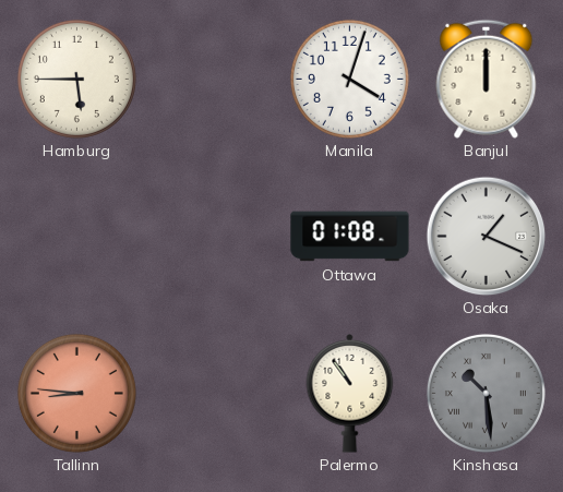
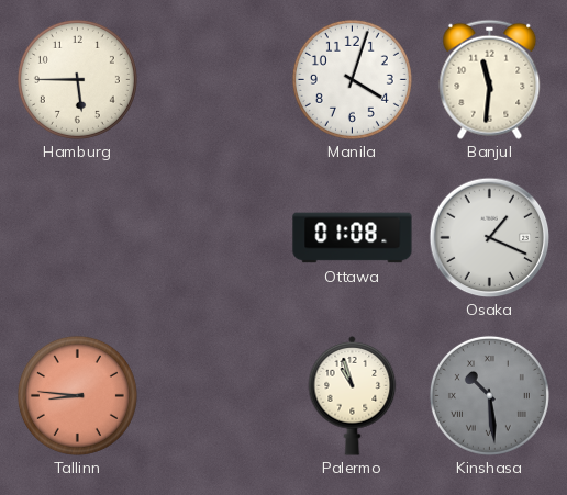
Banjul: 12:00 -> 11:31 (490, 79)
Palermo: 10:54 -> 10:57 (353, 396)
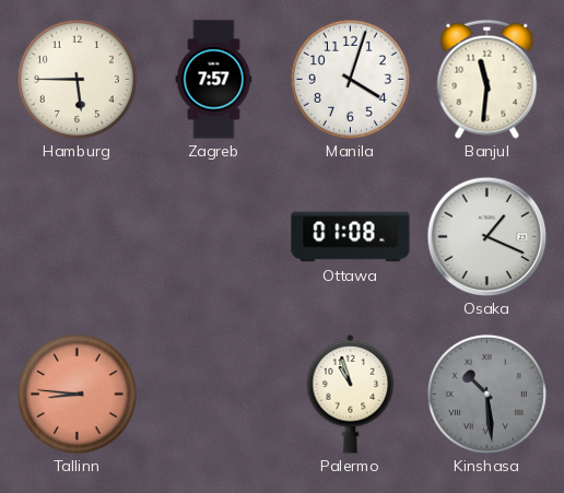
Zagreb: none -> 7:57 (214, 80)
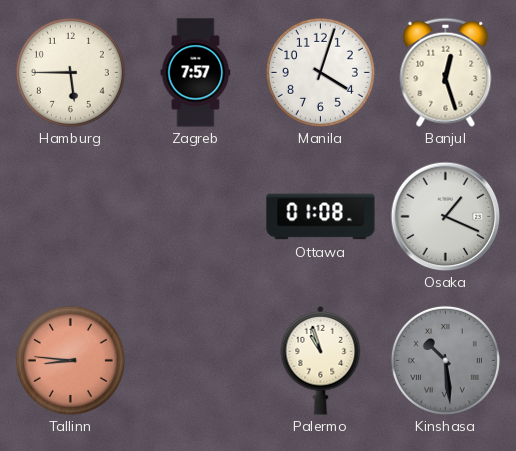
Banjul: 11:31 -> 12:27 (446, 72)
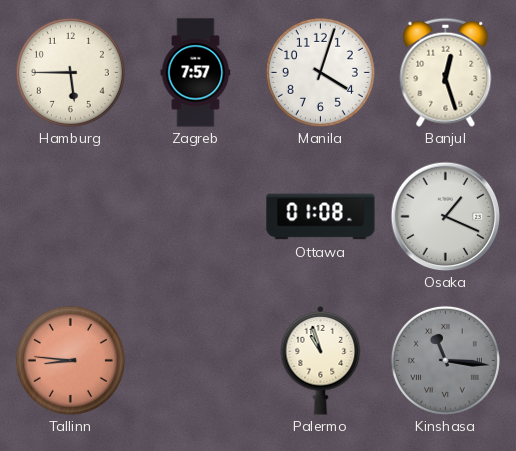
Kinshasa: 10:29 -> 11:16 (445, 360)
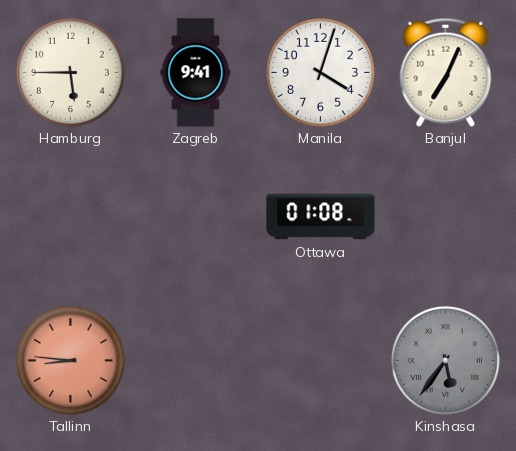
Zagreb: 7:57 -> 9:41 (196, 73)
Banjul: 12:27 -> 7:04 (446, 72)
Osaka: 1:19 -> none (445, 216)
Palermo: 10:57 -> none (321, 361)
Kinshasa: 11:16 -> 5:36 (445, 360)
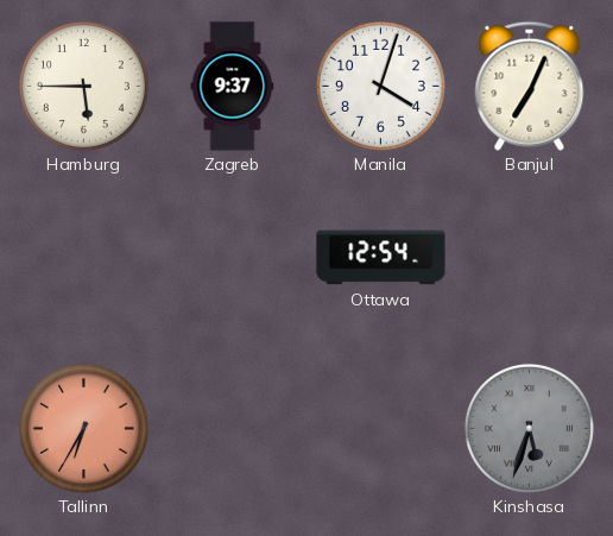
Zagreb: 9:41 -> 9:37 (233, 87)
Ottawa: 01:08 -> 12:54 (381, 258)
Tallinn: 8:46 -> 6:35 (83, 428)
Kinshasa: 5:36 -> 5:33 (529, 428)
